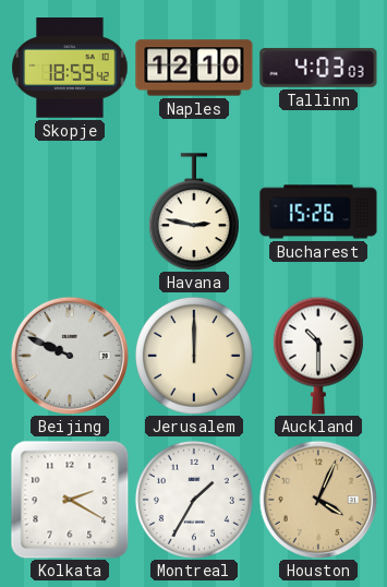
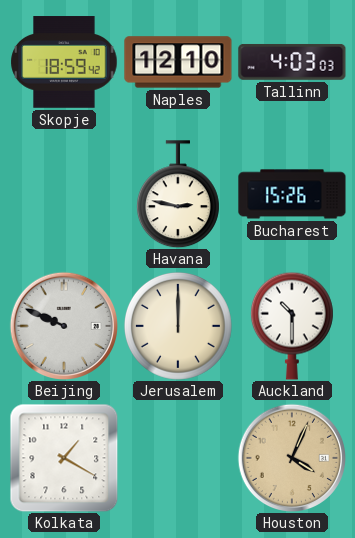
Kolkata: 2:20 -> 1:20 (64, 458)
Montreal: 1:35 -> none (194, 500)
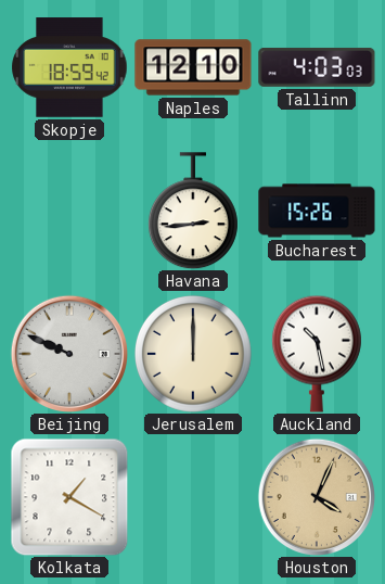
Havana: 2:47 -> 2:44 (193, 211)
Auckland: 10:30 -> 10:28 (317, 354)
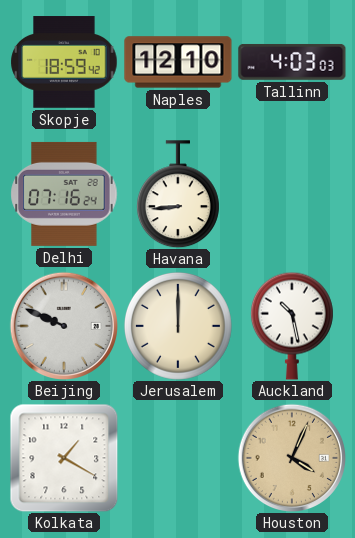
Delhi: none -> 07:16 (64, 194)
Havana: 2:44 -> 8:44 (178, 194)
Bucharest: 15:26 -> none (317, 211)
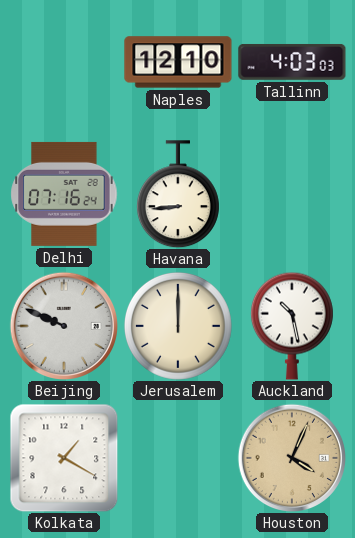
Skopje: 18:59 -> none (64, 62)
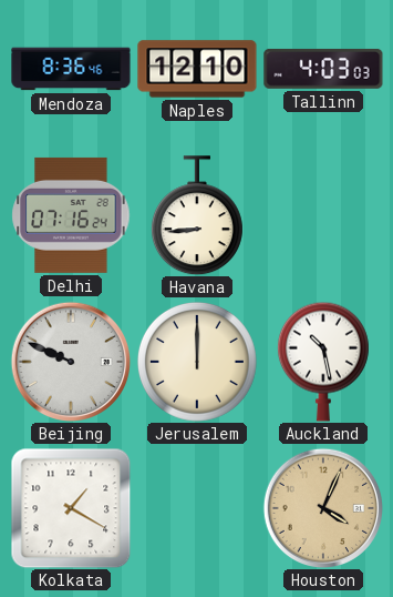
Mendoza: none -> 8:36 (71, 69)
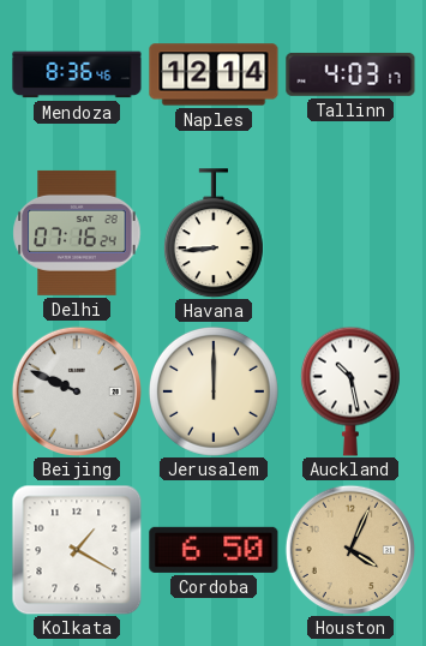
Naples: 12:10 -> 12:14 (214, 74)
Tallinn: 4:03:03 -> 4:03:17 (350, 74)
Cordoba: none -> 6:50 (214, 550)
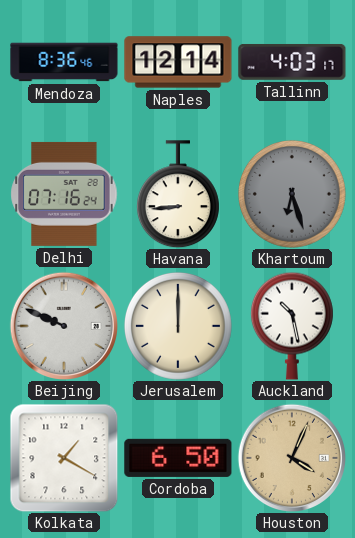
Khartoum: none -> 6:27 (292, 194)
